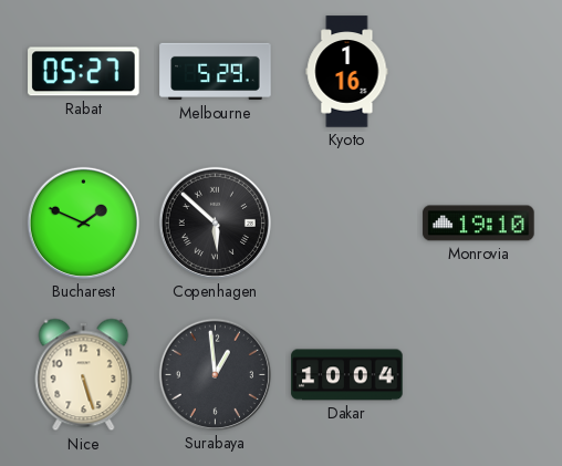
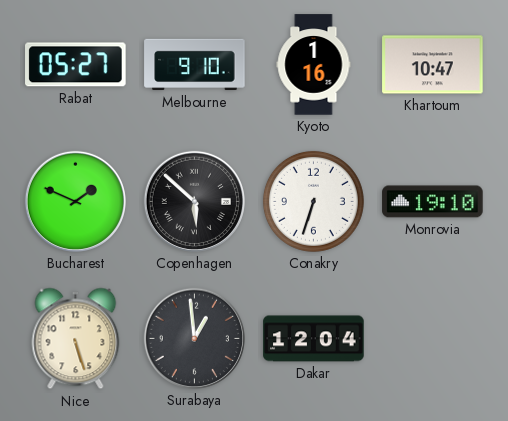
Melbourne: 5:29 -> 9:10 (195, 65)
Khartoum: none -> 10:47 (433, 65)
Conakry: none -> 6:33 (313, 201)
Dakar: 10:04 -> 12:04 (314, 339)
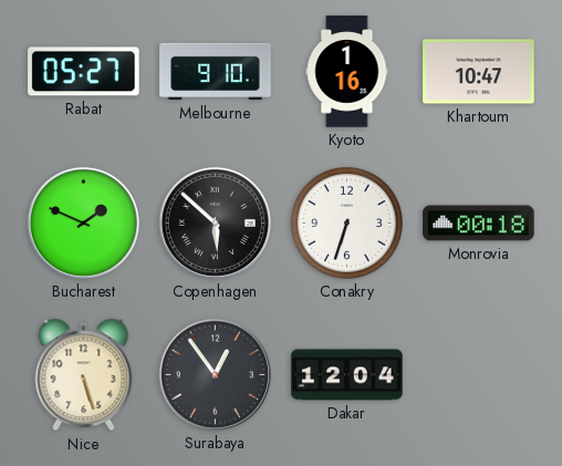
Monrovia: 19:10 -> 00:18 (479, 224)
Surabaya: 12:59 -> 12:54 (215, 374)
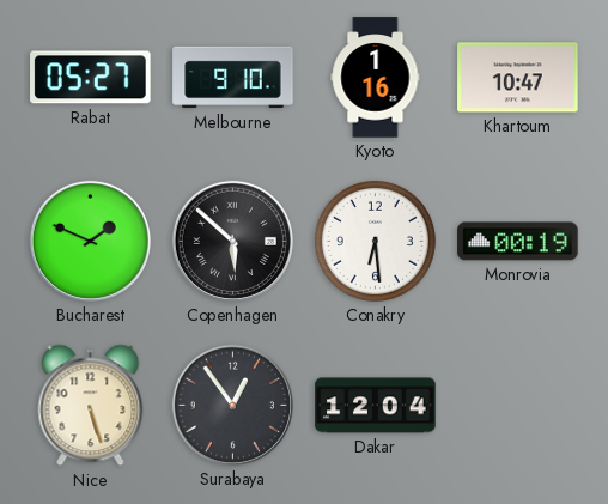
Conakry: 6:33 -> 6:29 (375, 241)
Monrovia: 00:18 -> 00:19 (518, 242)
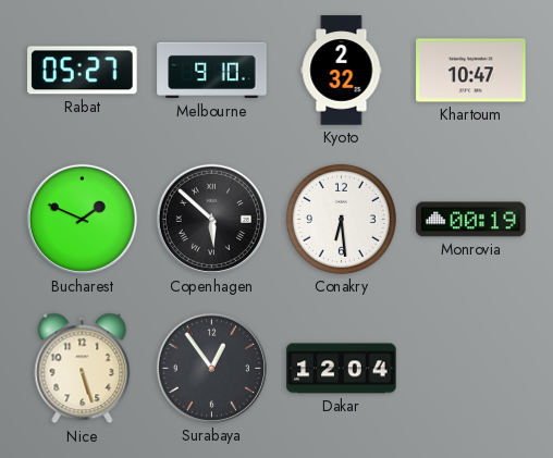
Kyoto: 1:16 -> 2:32 (342, 71)
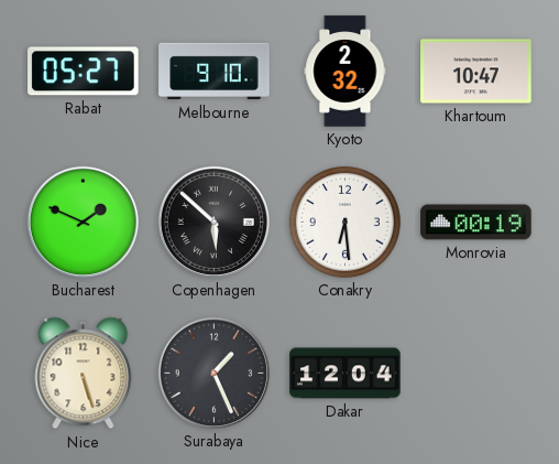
Surabaya: 12:54 -> 1:26 (213, 373)
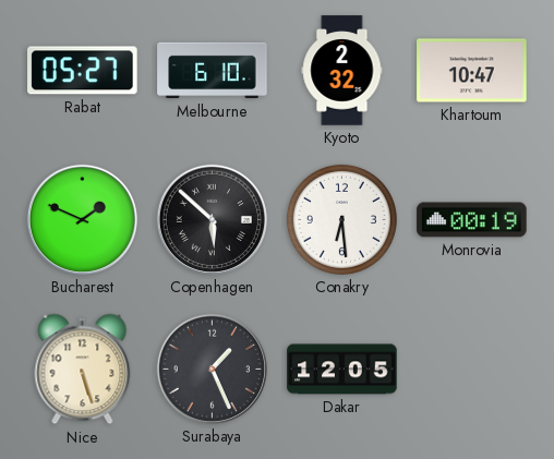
Melbourne: 9:10 -> 6:10 (213, 71)
Dakar: 12:04 -> 12:05 (342, 370)
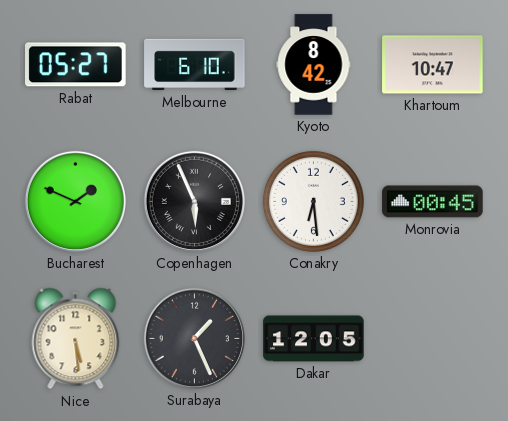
Kyoto: 2:32 -> 8:42 (314, 65)
Copenhagen: 5:52 -> 5:56 (194, 201)
Monrovia: 00:19 -> 00:45 (433, 202)
Nice: 5:27 -> 5:29 (76, 339)
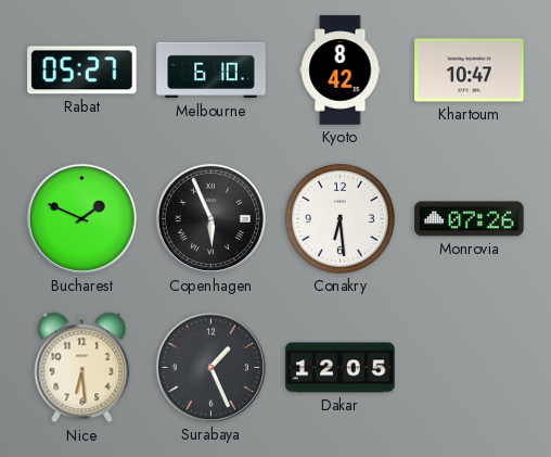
Monrovia: 00:45 -> 07:26 (470, 219)
Nice: 5:29 -> 6:29 (82, 368)
